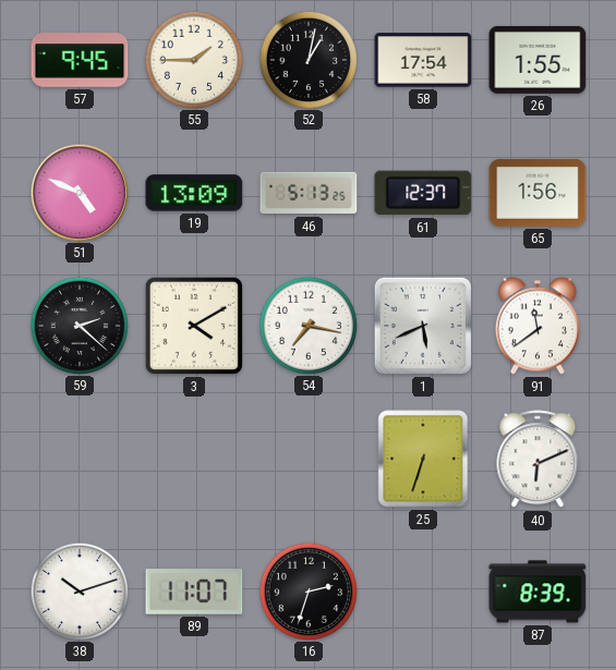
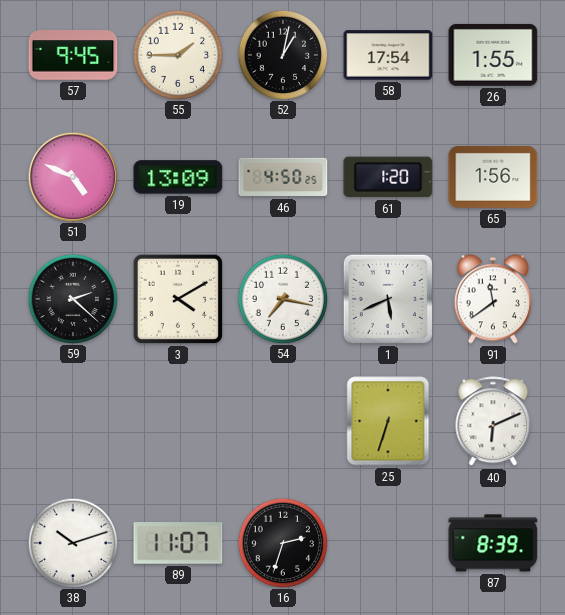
46: 5:13 -> 4:50 (283, 177)
61: 12:37 -> 1:20 (388, 177)
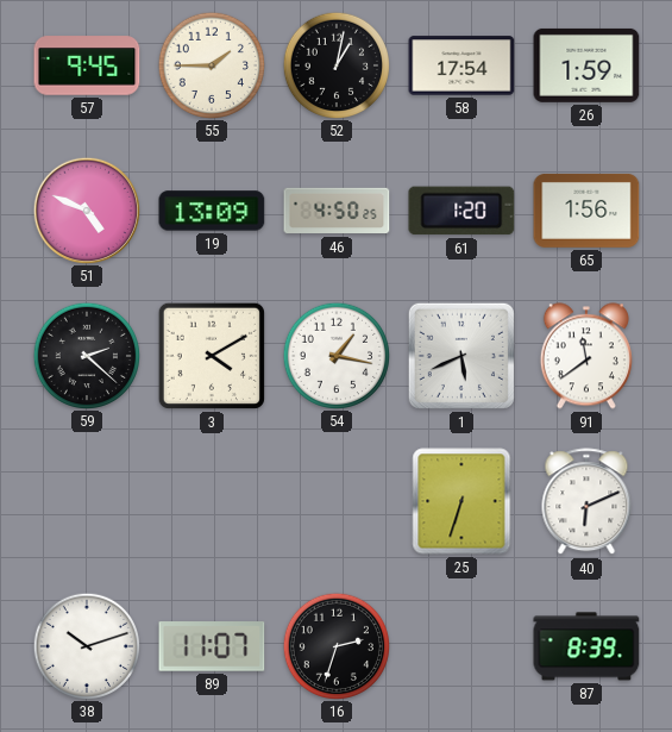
26: 1:55 -> 1:59 (586, 65)
54: 7:17 -> 1:17 (335, 355)
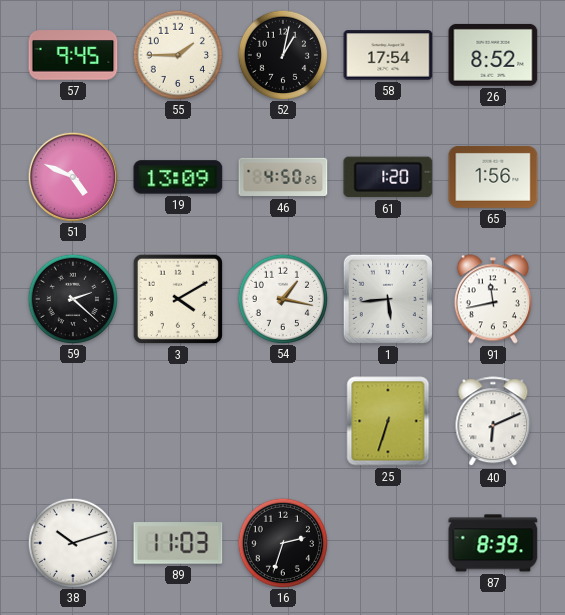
26: 1:59 -> 8:52 (493, 55)
1: 5:41 -> 5:44 (388, 299)
91: 11:39 -> 11:43 (493, 299)
89: 11:07 -> 11:03 (178, 543)
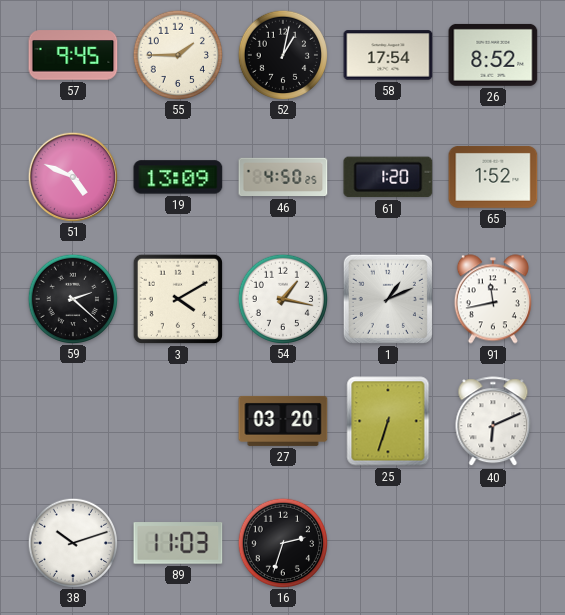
65: 1:56 -> 1:52 (493, 177)
1: 5:44 -> 1:11 (388, 299)
27: none -> 03:20 (283, 421)
87: 8:39 -> none (493, 543)
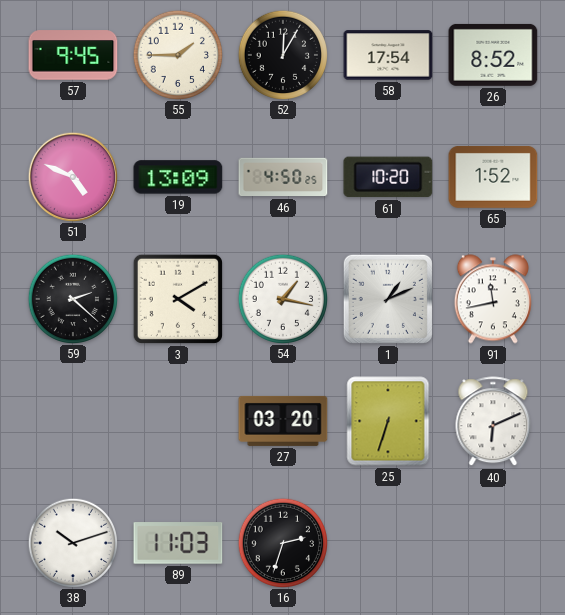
52: 1:02 -> 12:05 (282, 54)
61: 1:20 -> 10:20 (388, 177)
